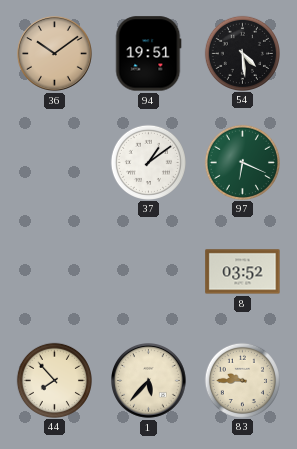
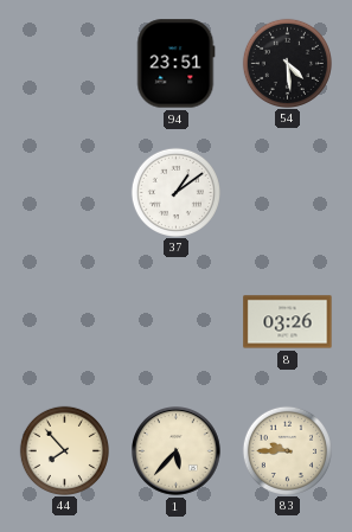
36: 10:09 -> none (55, 54)
94: 19:51 -> 23:51 (177, 64)
97: 6:19 -> none (242, 162)
8: 03:52 -> 03:26 (288, 322)
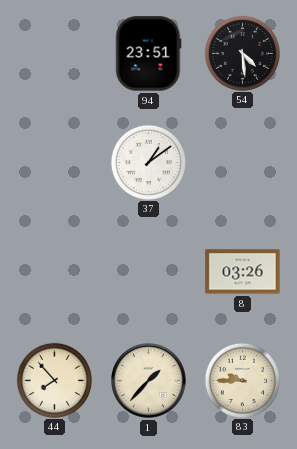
1: 5:37 -> 1:37 (149, 381)
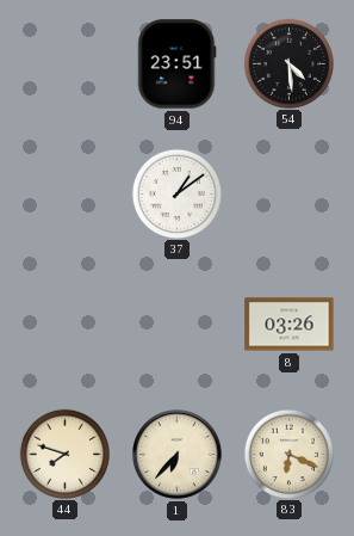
44: 7:53 -> 7:48 (64, 454)
1: 1:37 -> 6:37 (178, 455)
83: 9:45 -> 6:19 (288, 454)
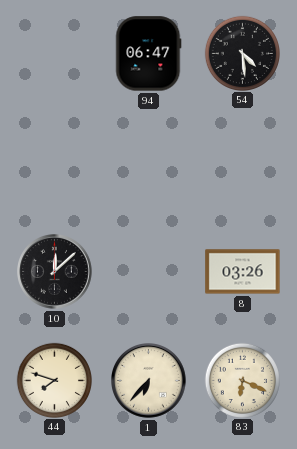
94: 23:51 -> 06:47 (149, 54)
37: 1:09 -> none (176, 193)
10: none -> 12:08 (55, 272)
